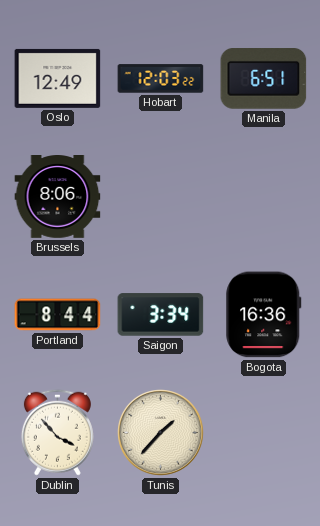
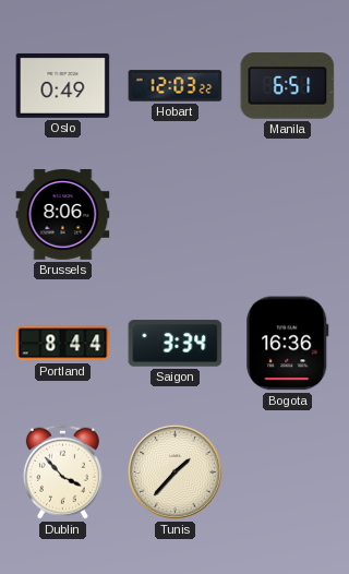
Oslo: 12:49 -> 0:49 (63, 85)
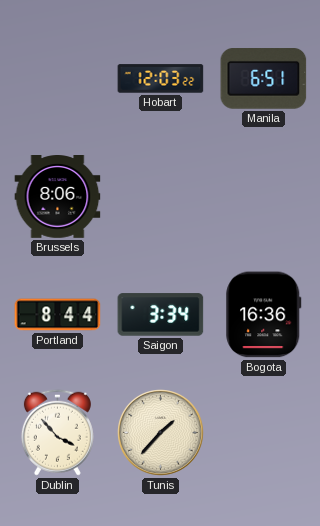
Oslo: 0:49 -> none (63, 85)
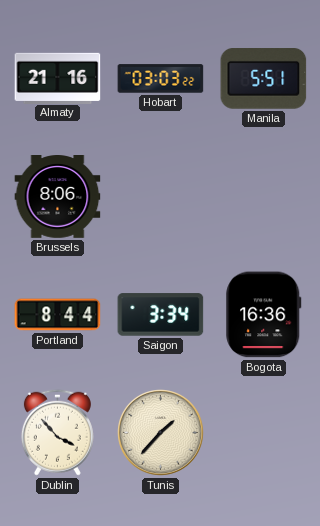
Almaty: none -> 21:16 (58, 78)
Hobart: 12:03 -> 03:03 (161, 79)
Manila: 6:51 -> 5:51 (264, 79)
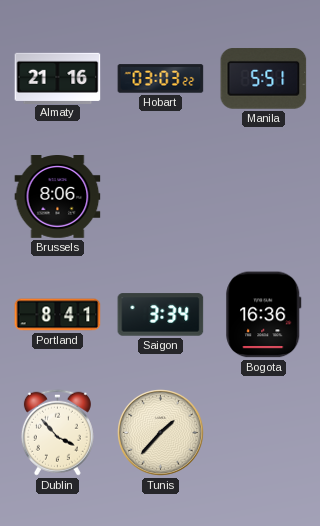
Portland: 8:44 -> 8:41 (58, 315)
